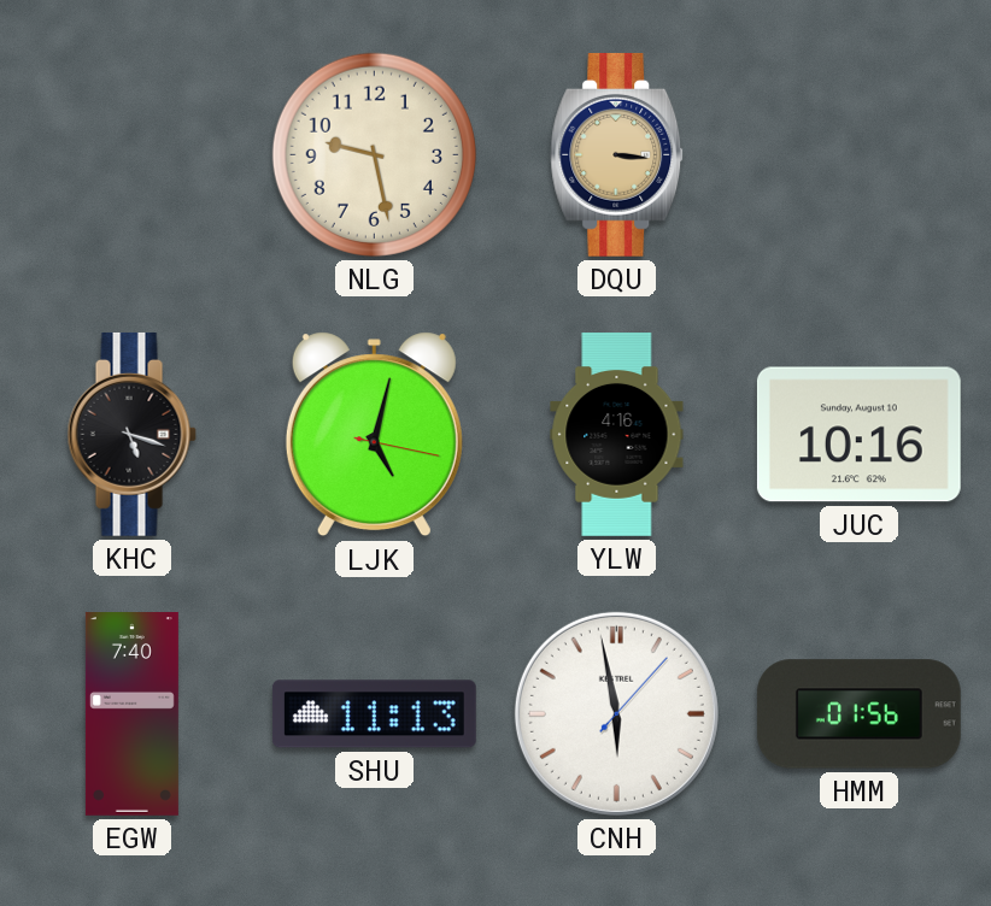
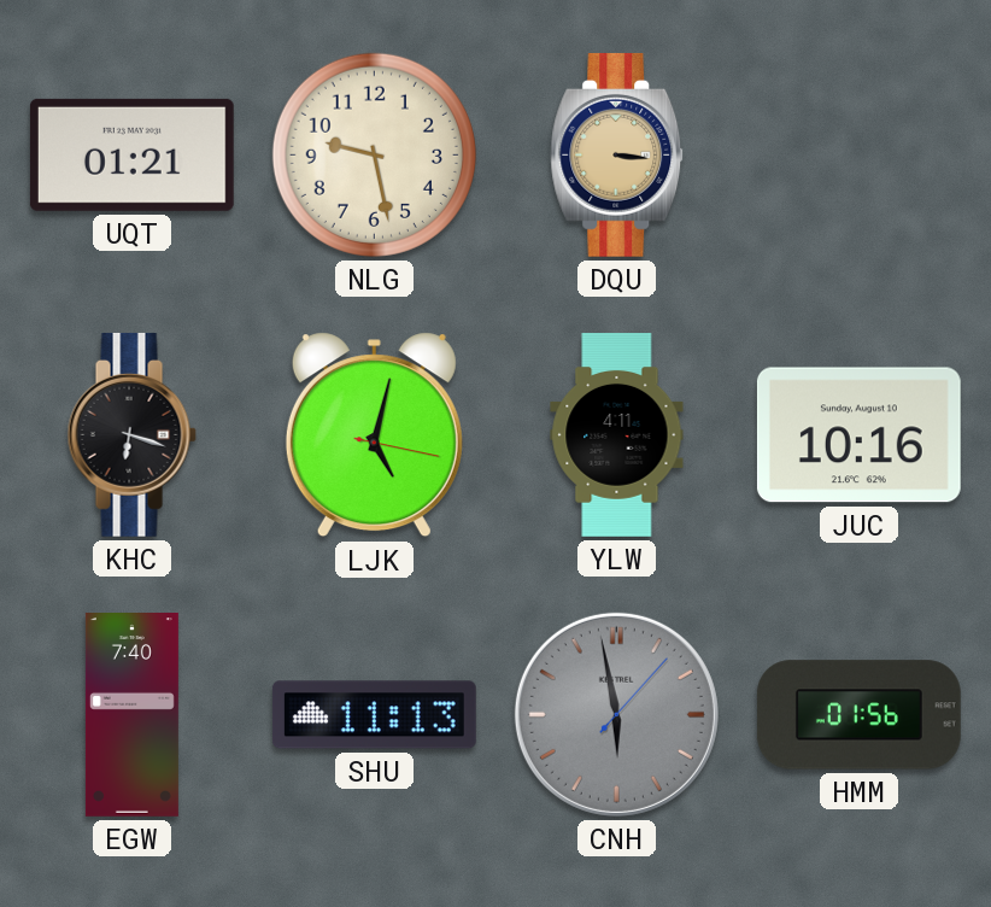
UQT: none -> 01:21 (131, 154)
KHC: 5:18 -> 6:18 (131, 434)
YLW: 4:16 -> 4:11 (617, 435)
CNH dial: white -> grey (616, 714)
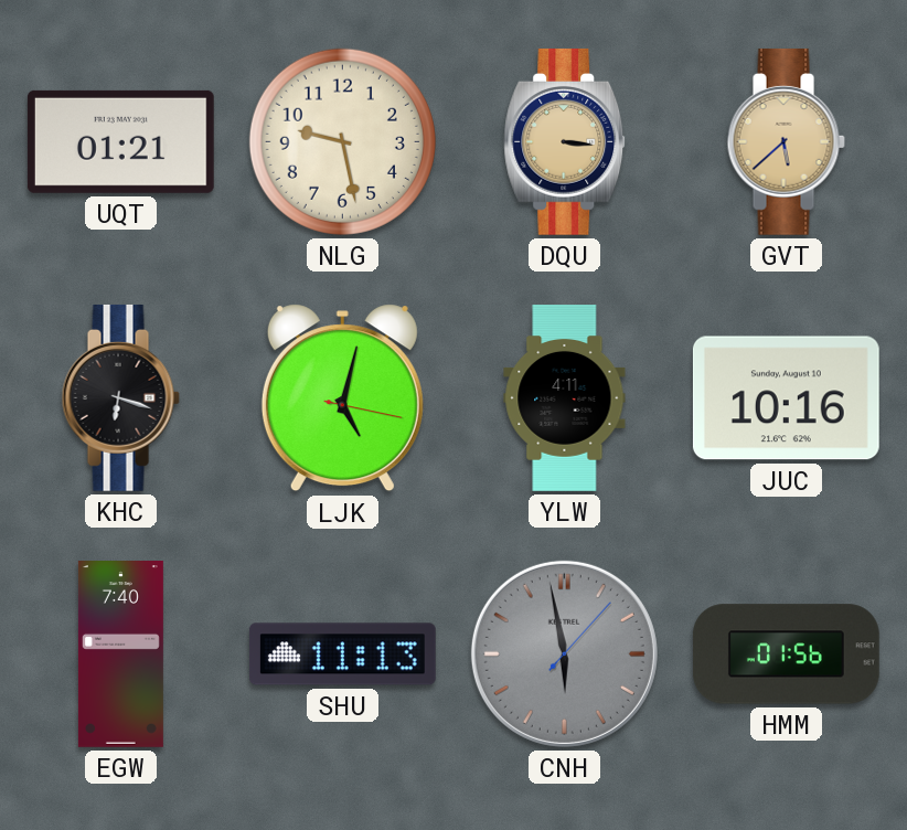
GVT: none -> 5:38 (786, 141)
